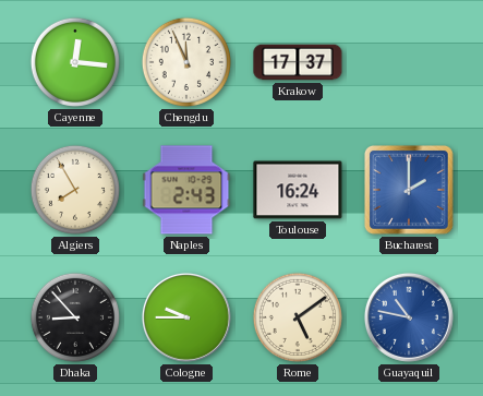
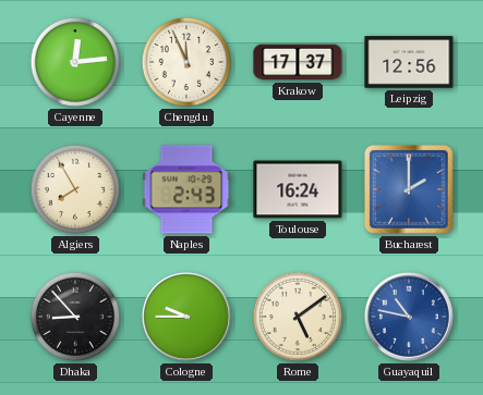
Cayenne: 12:16 -> 12:14 (75, 62)
Leipzig: none -> 12:56 (409, 62)
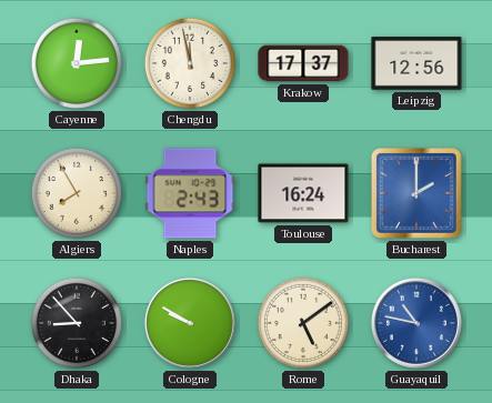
Chengdu: 11:56 -> 11:58 (190, 63)
Cologne: 9:45 -> 9:50 (190, 323)
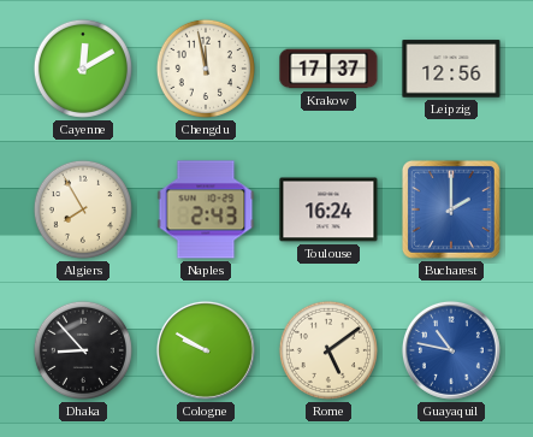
Cayenne: 12:14 -> 12:10 (83, 69)
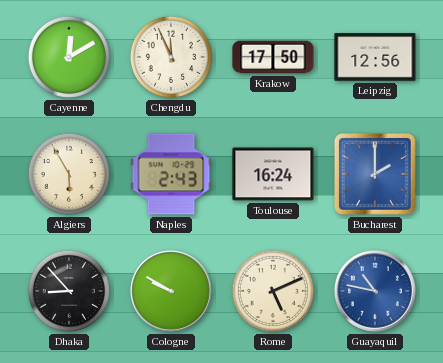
Chengdu: 11:58 -> 11:56 (171, 57)
Krakow: 17:37 -> 17:50 (273, 57)
Algiers: 7:55 -> 5:55 (69, 174)
Rome: 5:09 -> 5:11 (273, 291)
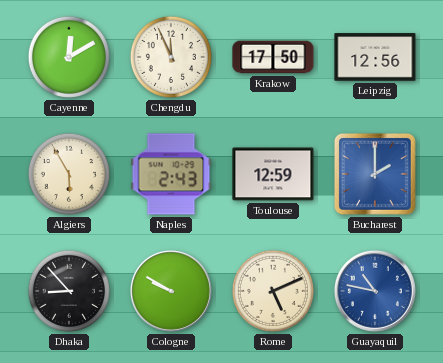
Toulouse: 16:24 -> 12:59 (273, 174)
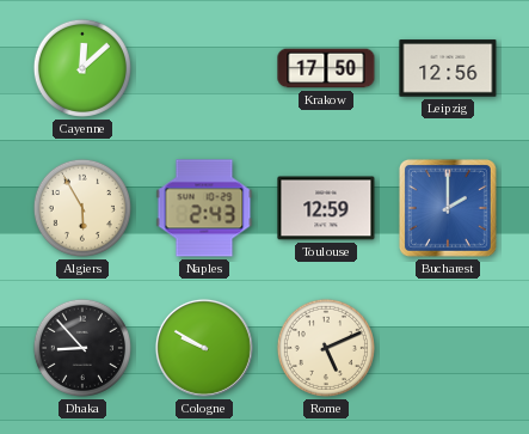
Cayenne: 12:10 -> 12:08 (82, 68)
Chengdu: 11:56 -> none (171, 57)
Guayaquil: 10:47 -> none (375, 291)
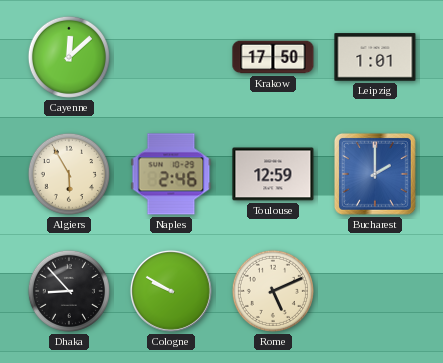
Leipzig: 12:56 -> 1:01 (375, 57)
Naples: 2:43 -> 2:46 (171, 174)
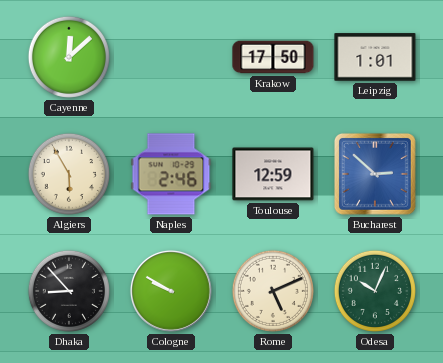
Bucharest: 2:00 -> 2:52 (375, 174)
Odesa: none -> 10:04 (375, 291)
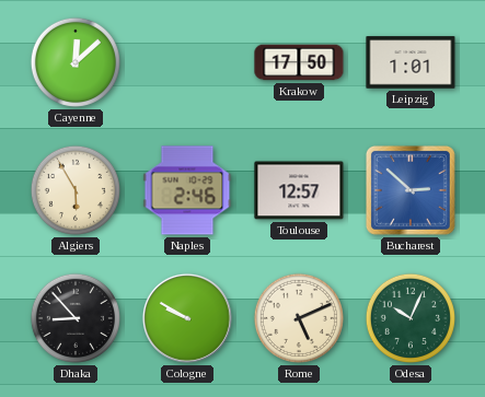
Toulouse: 12:59 -> 12:57 (299, 190)
